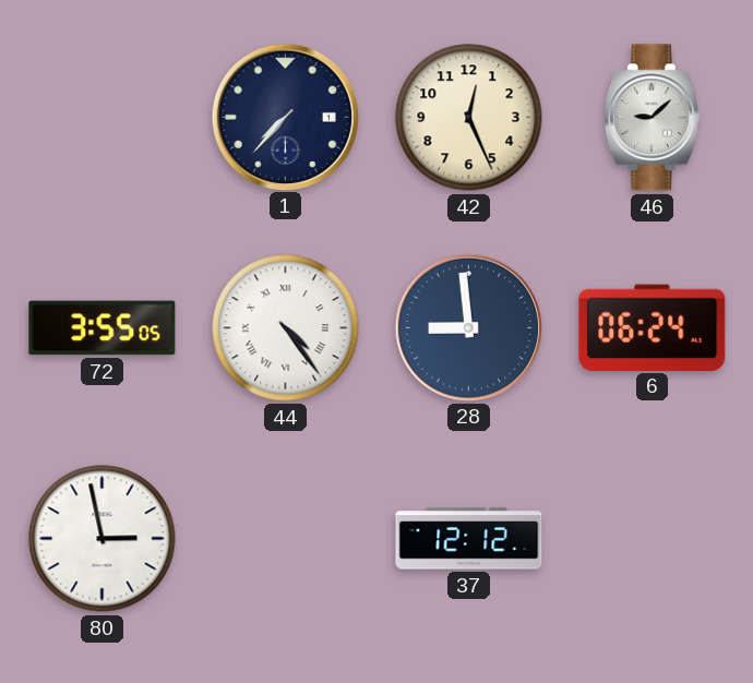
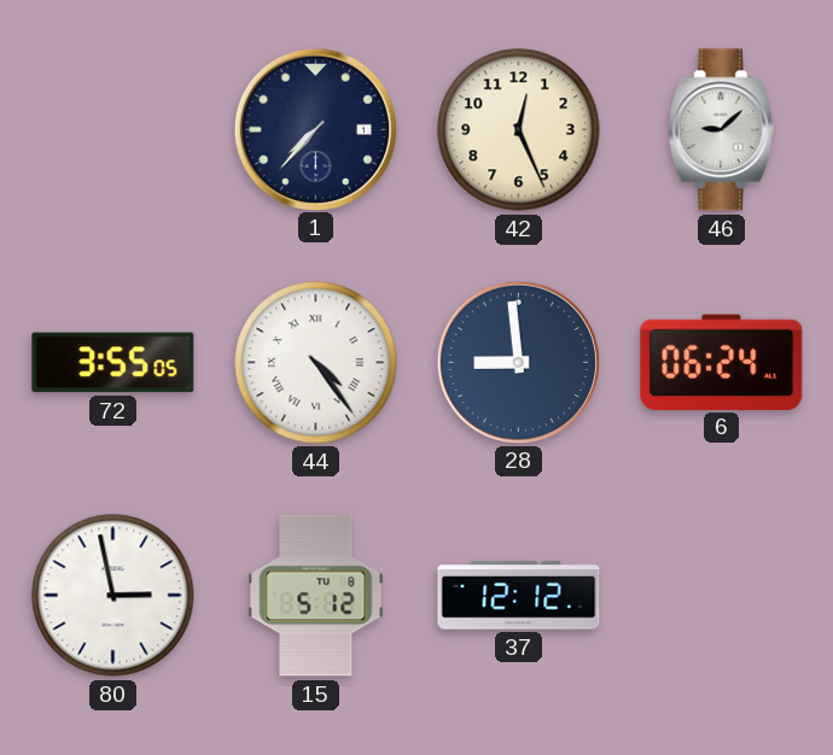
15: none -> 5:12 (316, 596)
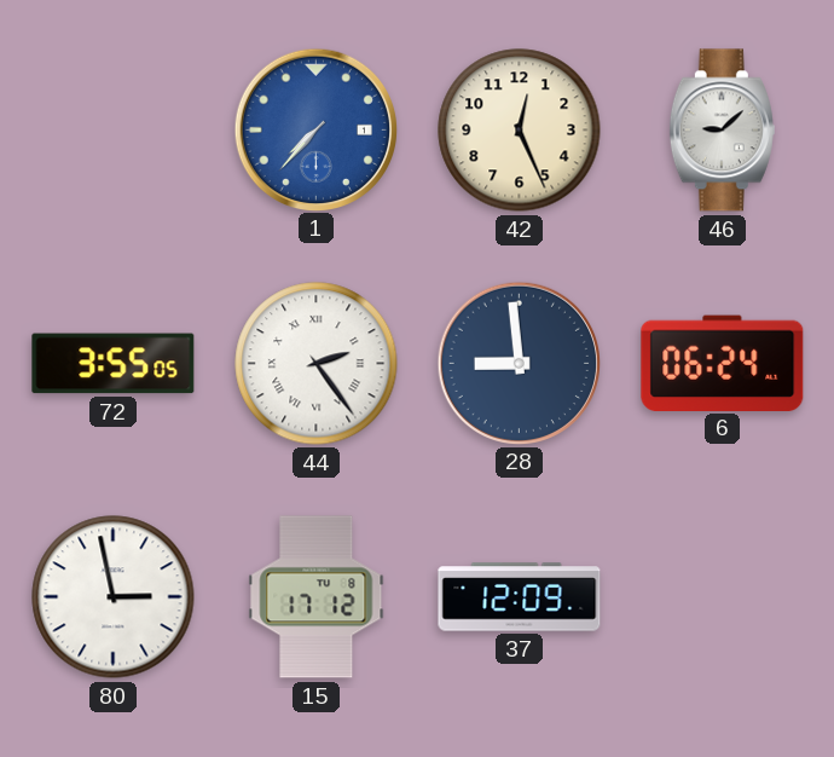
1 dial: navy -> blue (315, 129)
44: 4:24 -> 2:24 (317, 364)
15: 5:12 -> 17:12 (317, 597)
37: 12:12 -> 12:09 (520, 597)
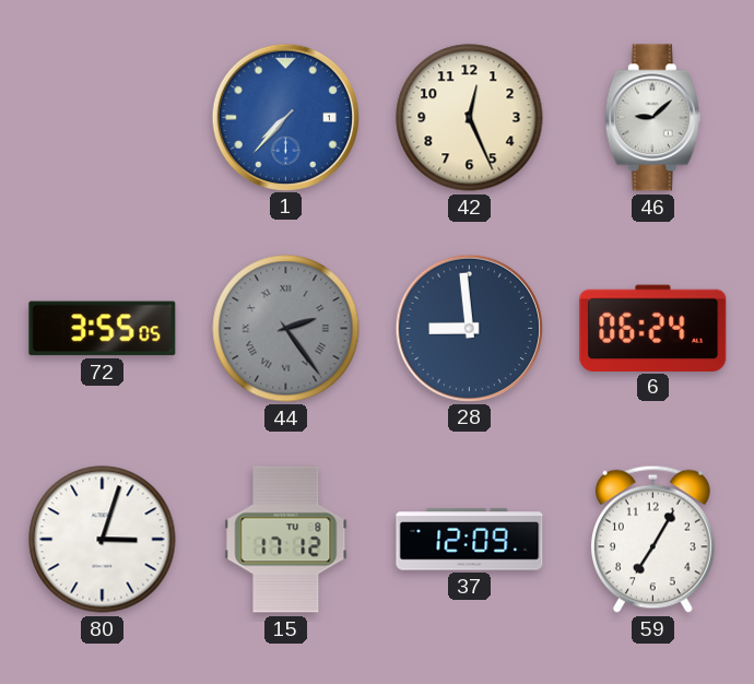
44 dial: white -> grey (286, 329)
80: 2:58 -> 3:03 (103, 540)
59: none -> 7:05 (652, 539)
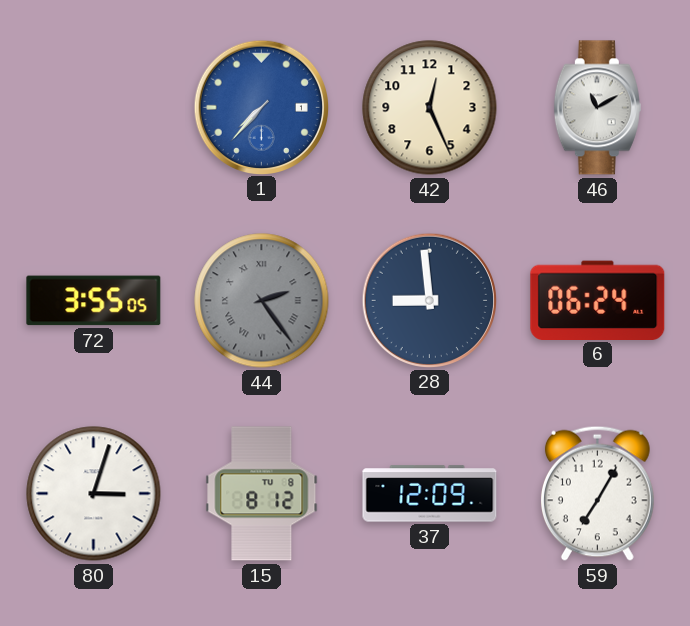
46: 9:08 -> 11:10 (597, 108)
15: 17:12 -> 8:12 (262, 494)
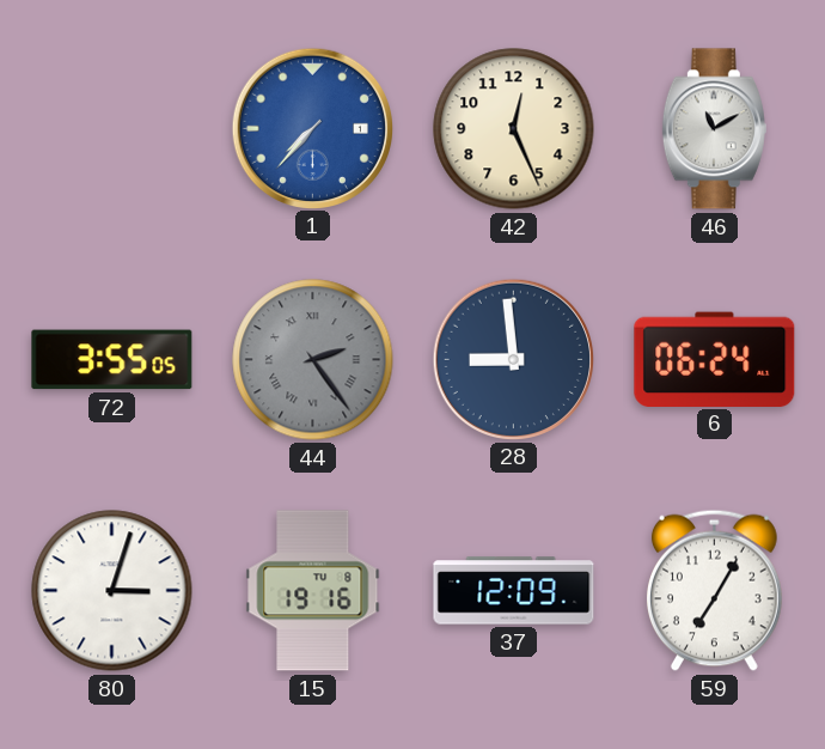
15: 8:12 -> 19:16 (313, 591)
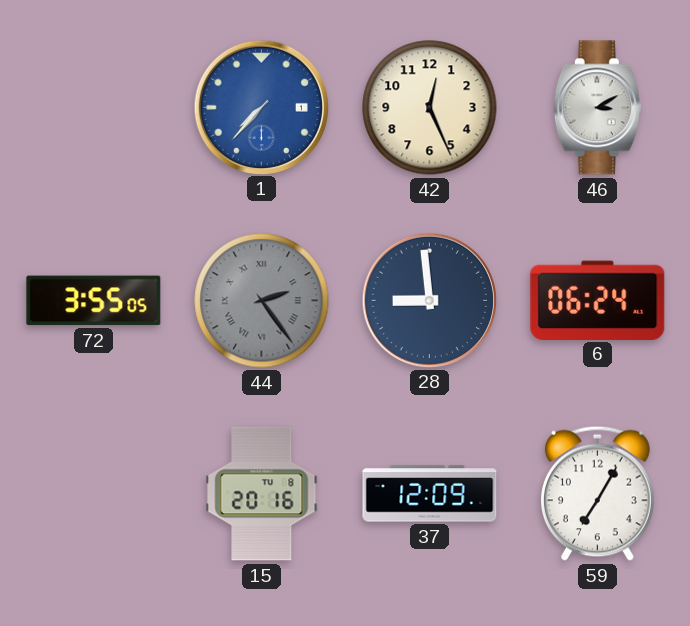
46: 11:10 -> 3:10 (597, 108)
80: 3:03 -> none (112, 591)
15: 19:16 -> 20:16 (262, 494)
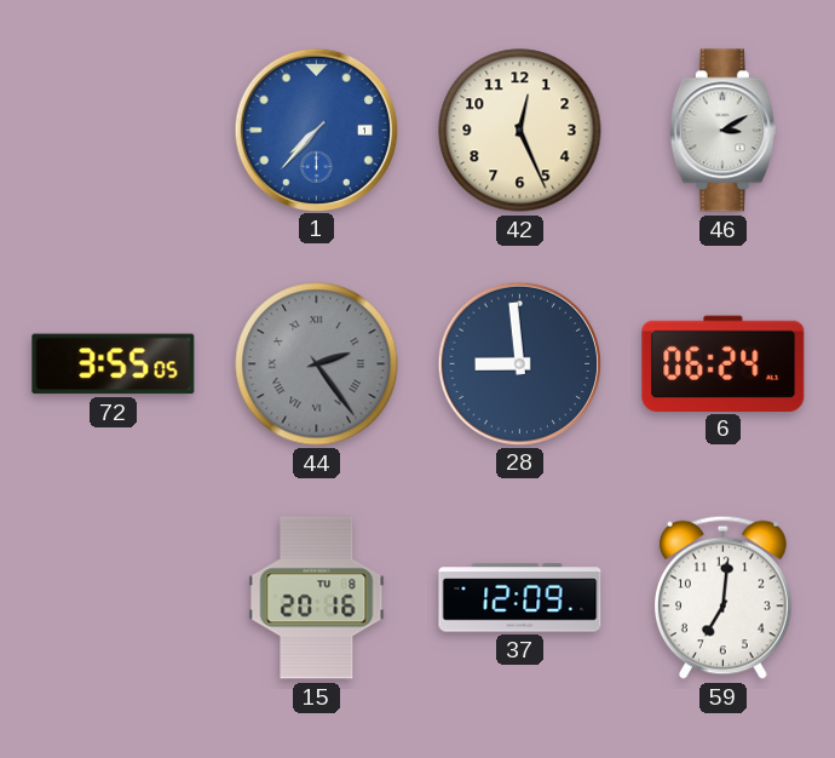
59: 7:05 -> 7:01 (722, 597)
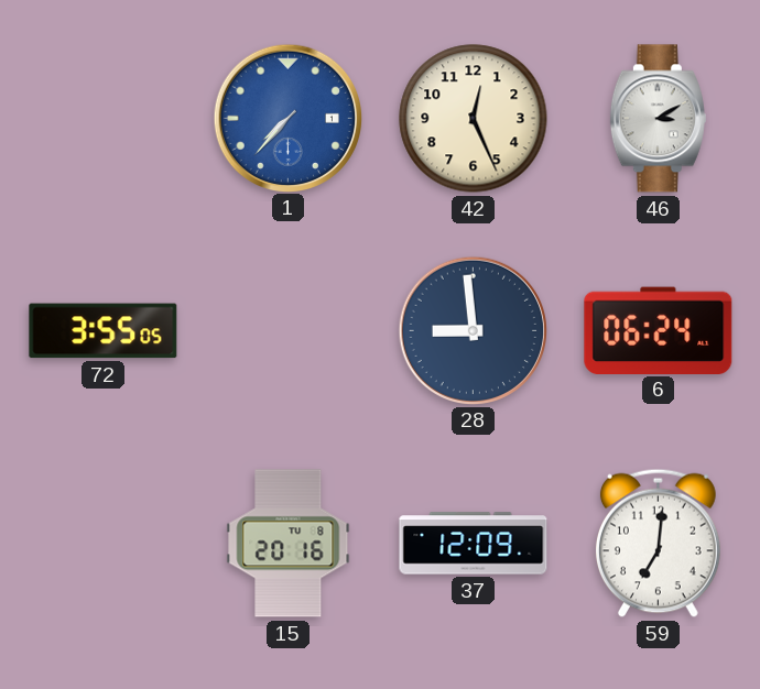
44: 2:24 -> none (317, 364)
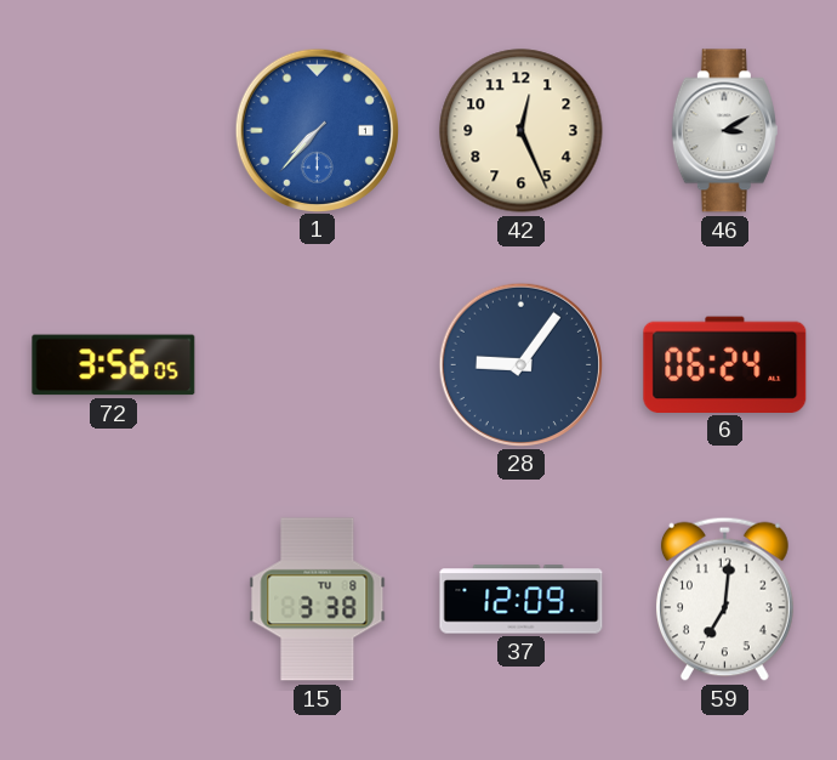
72: 3:55 -> 3:56 (114, 365)
28: 8:59 -> 9:06 (520, 364)
15: 20:16 -> 3:38 (318, 600)
